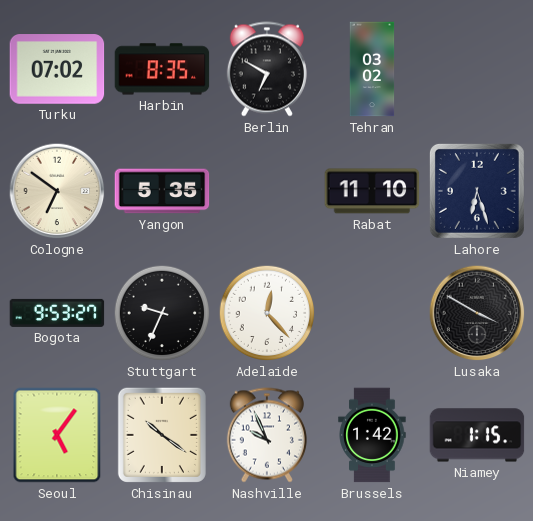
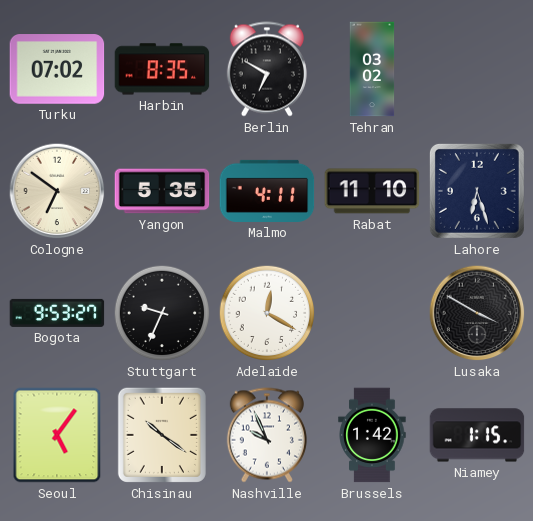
Malmo: none -> 4:11 (267, 191)
Adelaide: 12:23 -> 12:20 (267, 313)
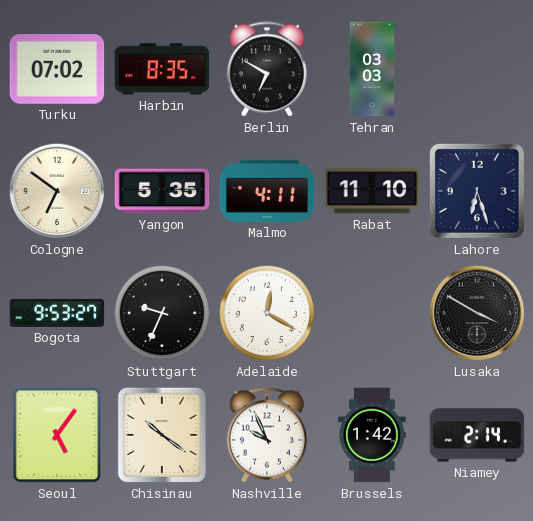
Tehran: 03:02 -> 03:03 (372, 69)
Niamey: 1:15 -> 2:14 (477, 435)
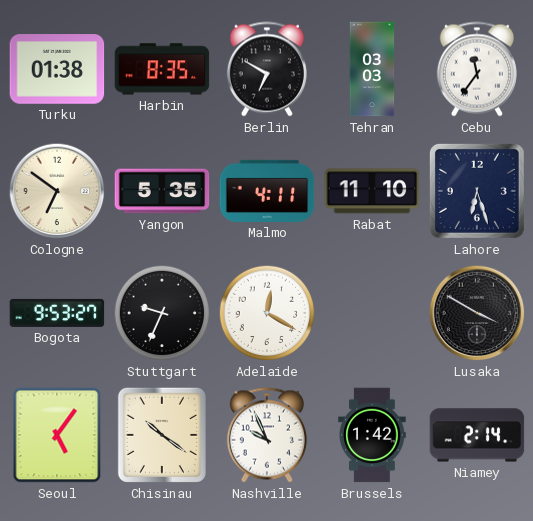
Turku: 07:02 -> 01:38 (57, 69)
Cebu: none -> 11:36 (477, 69)
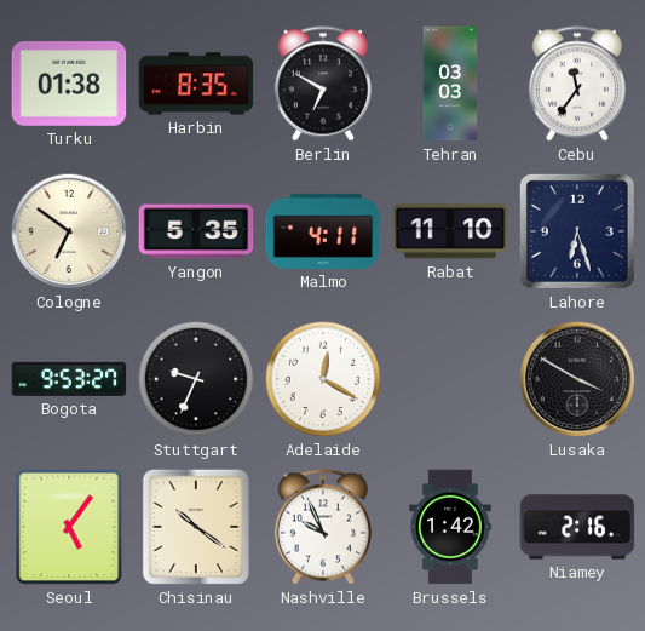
Niamey: 2:14 -> 2:16 (577, 527)
